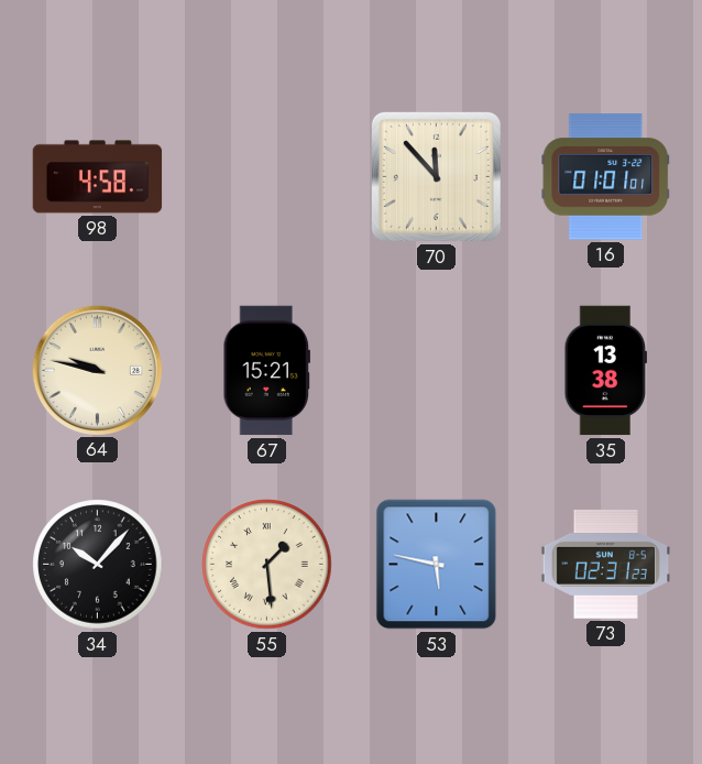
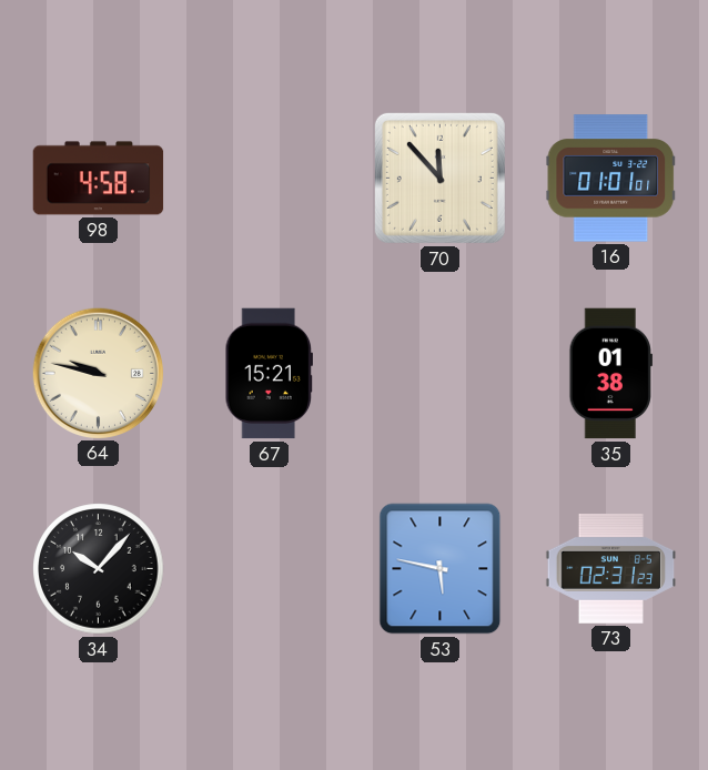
35: 13:38 -> 01:38 (610, 374)
55: 1:29 -> none (267, 565)
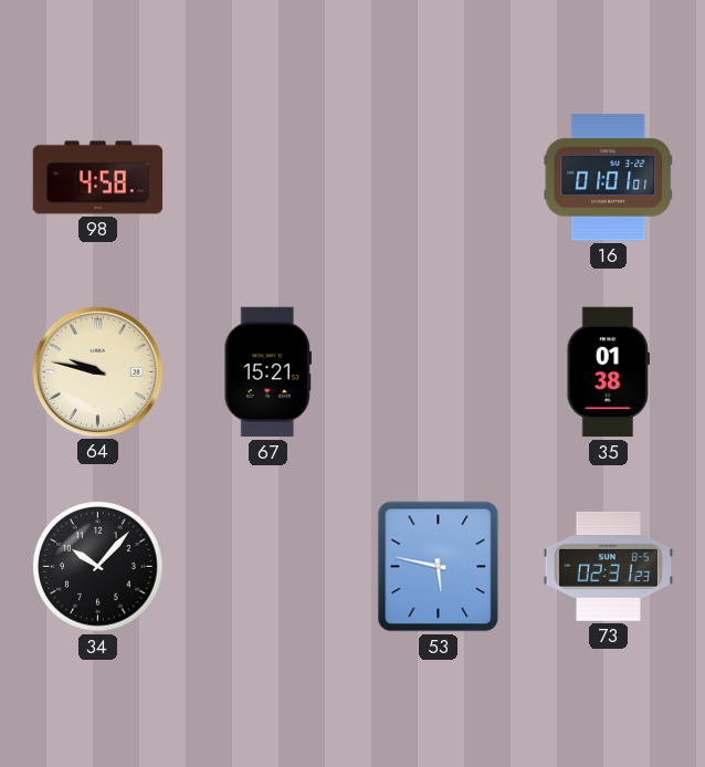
70: 11:53 -> none (439, 178)
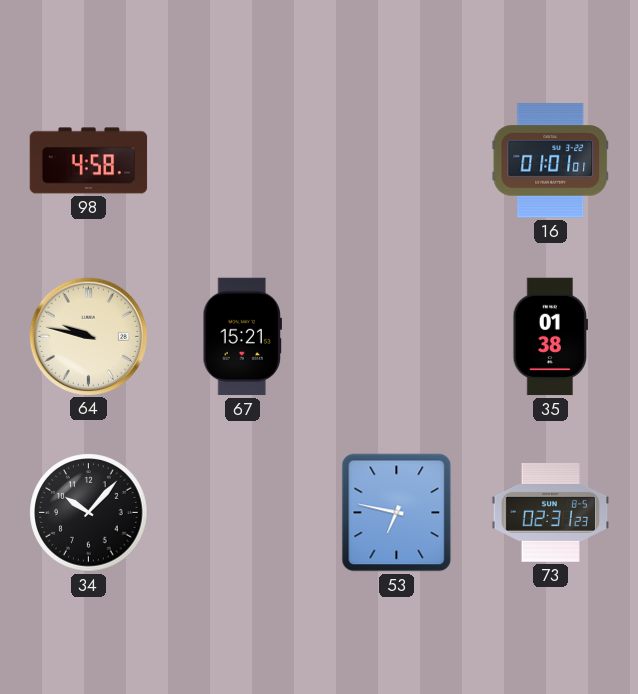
53: 5:47 -> 6:47 (397, 513)
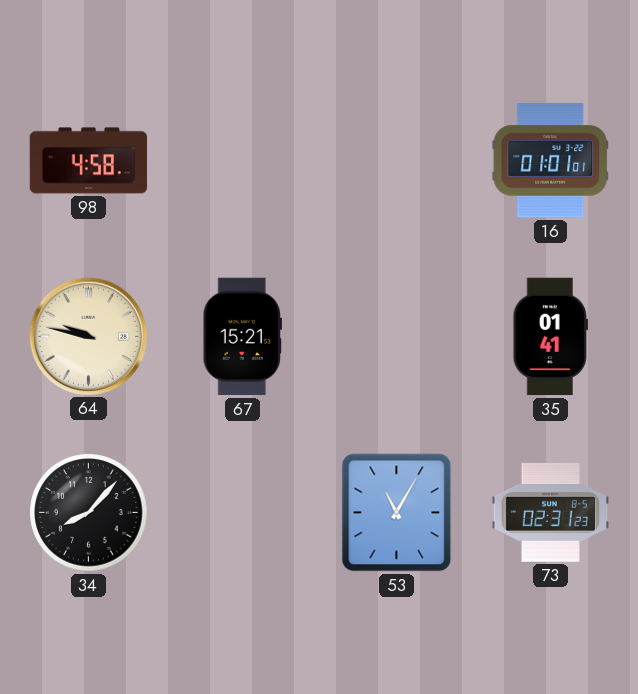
35: 01:38 -> 01:41 (550, 337)
34: 10:07 -> 8:07 (89, 513)
53: 6:47 -> 11:05 (397, 513)
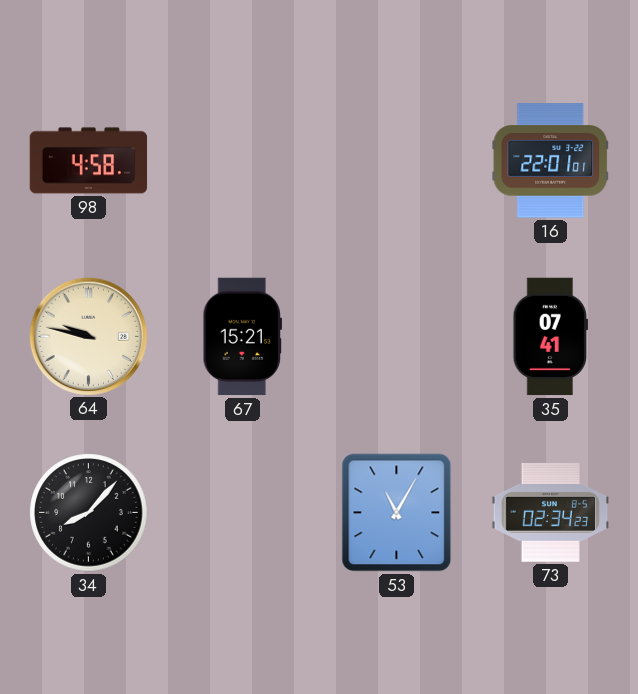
16: 01:01 -> 22:01 (551, 161)
35: 01:41 -> 07:41 (550, 337)
73: 02:31 -> 02:34 (551, 512)
